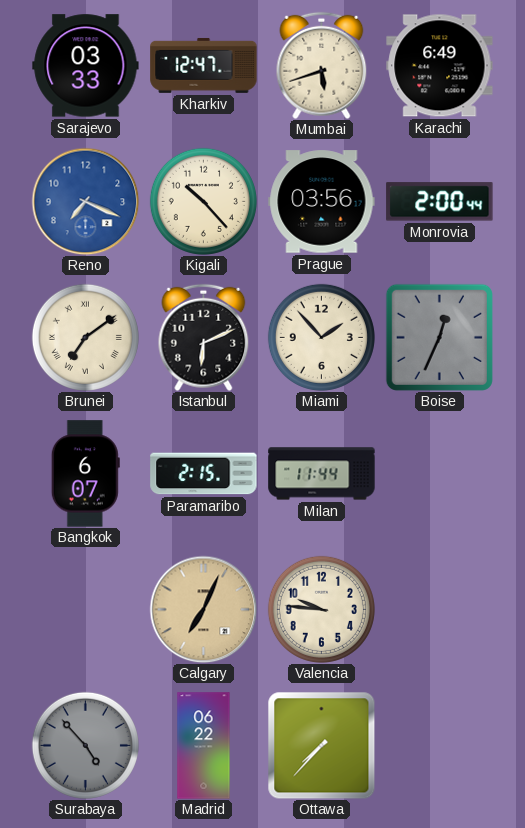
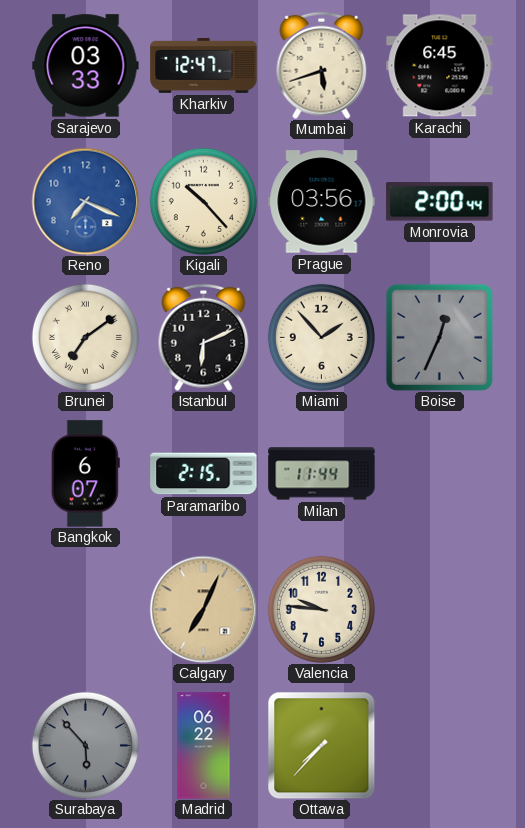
Karachi: 6:49 -> 6:45 (440, 66)
Surabaya: 4:53 -> 5:53 (85, 745)
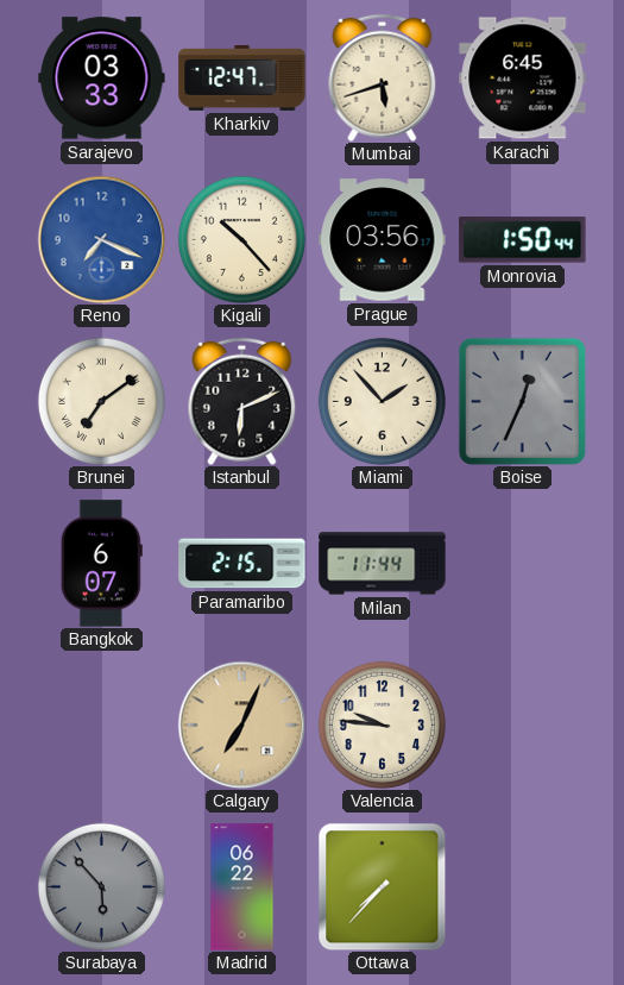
Monrovia: 2:00 -> 1:50 (523, 240)
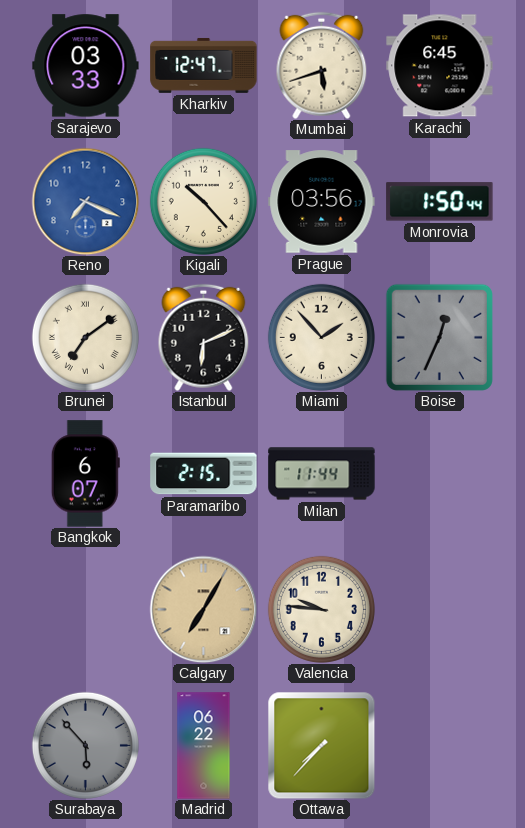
Calgary: 7:04 -> 7:05 (203, 609)
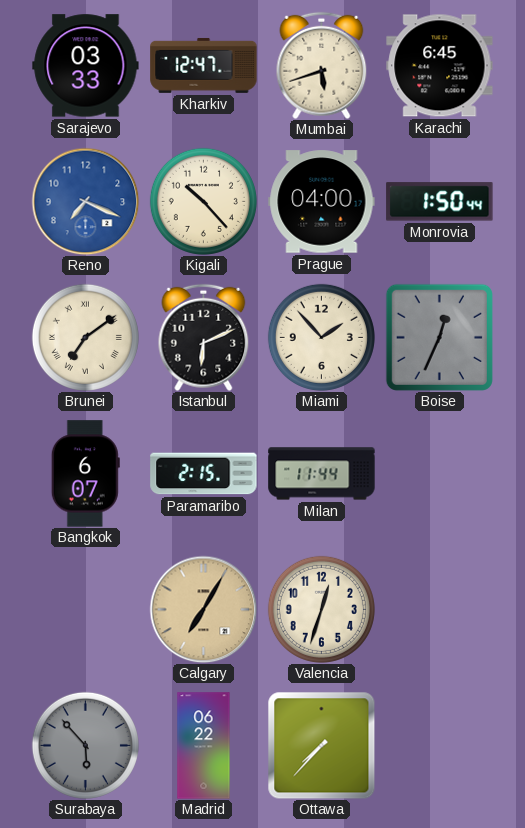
Prague: 03:56 -> 04:00 (322, 202)
Valencia: 9:46 -> 12:33 (321, 609)
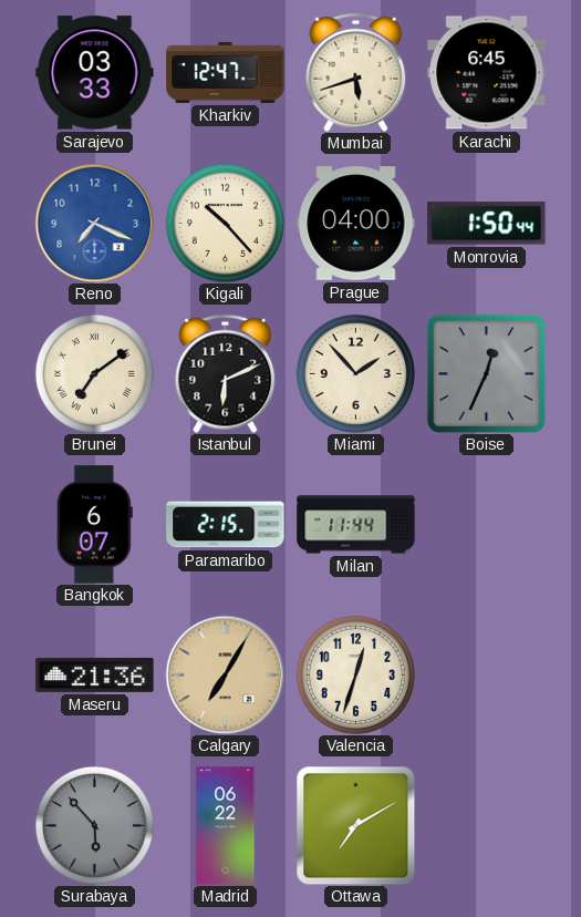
Maseru: none -> 21:36 (95, 674)
Ottawa: 7:37 -> 7:10 (355, 825)
